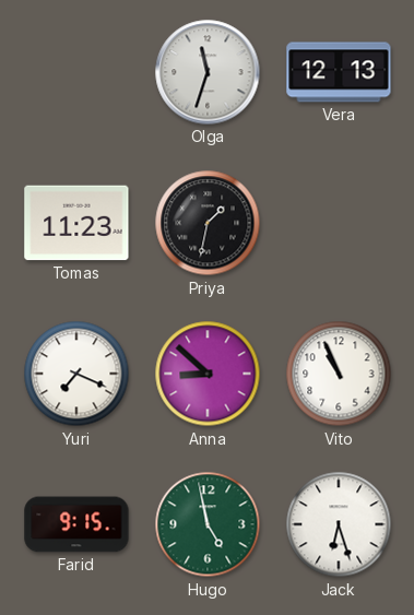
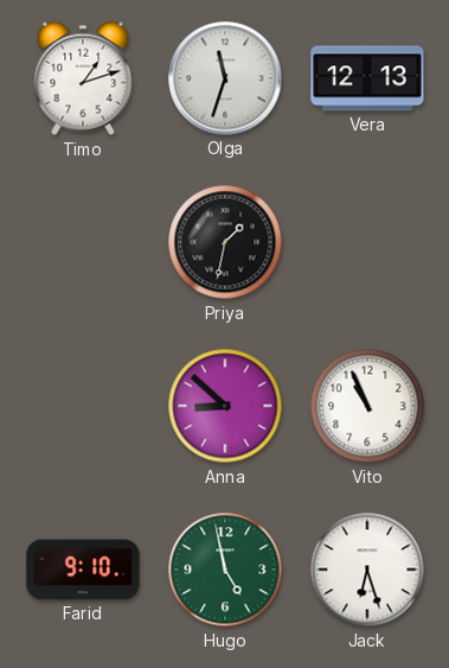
Timo: none -> 1:12 (83, 78)
Tomas: 11:23 -> none (76, 223)
Yuri: 7:19 -> none (76, 374)
Farid: 9:15 -> 9:10 (83, 570)
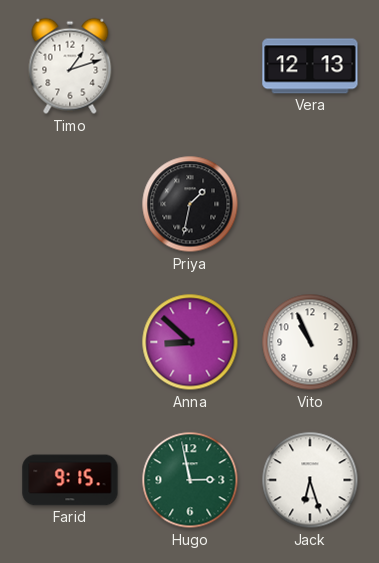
Olga: 11:33 -> none (225, 78)
Farid: 9:10 -> 9:15 (70, 480)
Hugo: 4:58 -> 2:58 (190, 480)
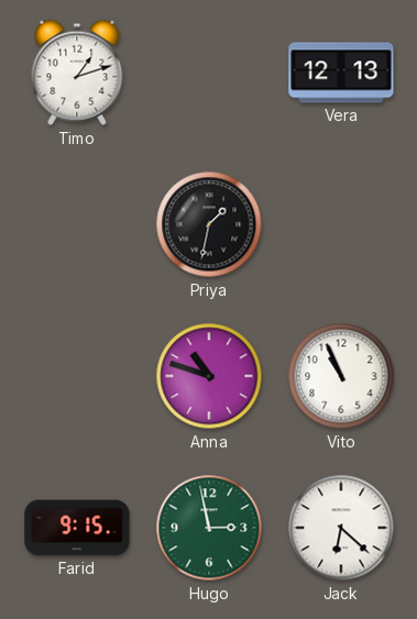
Anna: 8:52 -> 10:48 (209, 376)
Jack: 6:27 -> 6:22 (341, 528)
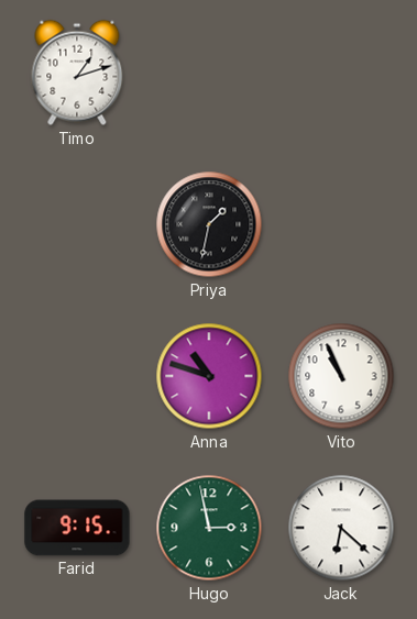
Vera: 12:13 -> none (341, 73)
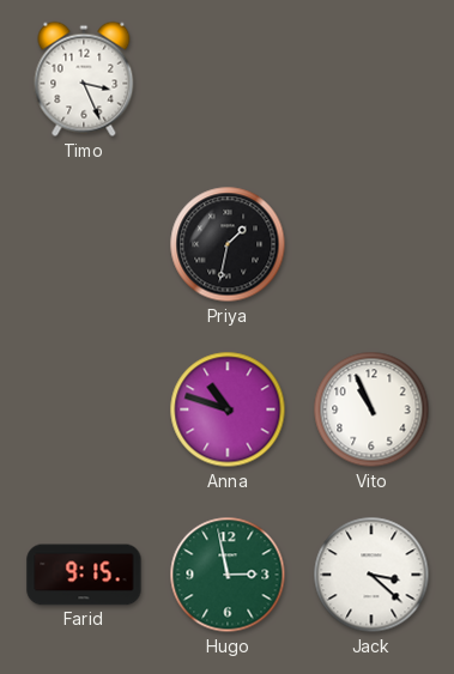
Timo: 1:12 -> 3:26 (84, 79)
Jack: 6:22 -> 3:22 (371, 575)
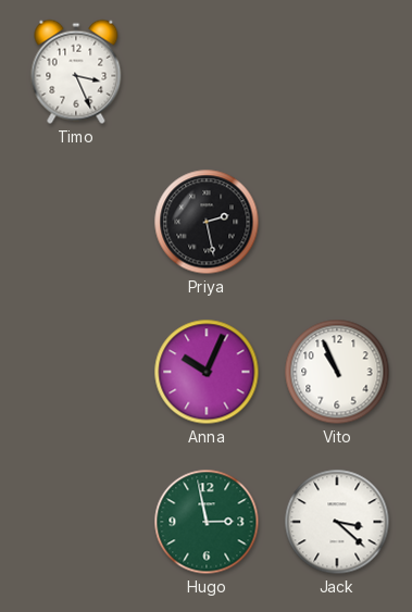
Priya: 1:32 -> 2:28 (207, 222)
Anna: 10:48 -> 10:04 (207, 372)
Farid: 9:15 -> none (84, 575)
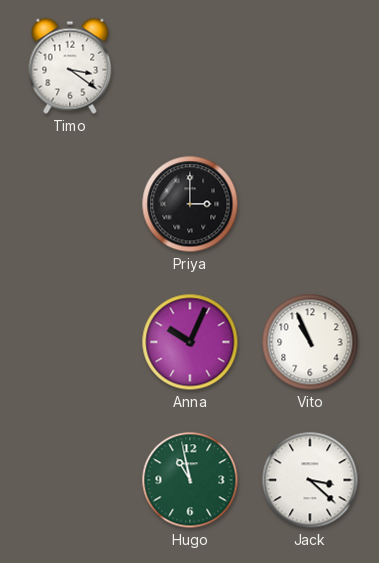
Timo: 3:26 -> 3:21 (70, 66)
Priya: 2:28 -> 3:00 (190, 204)
Hugo: 2:58 -> 10:58 (190, 480)
